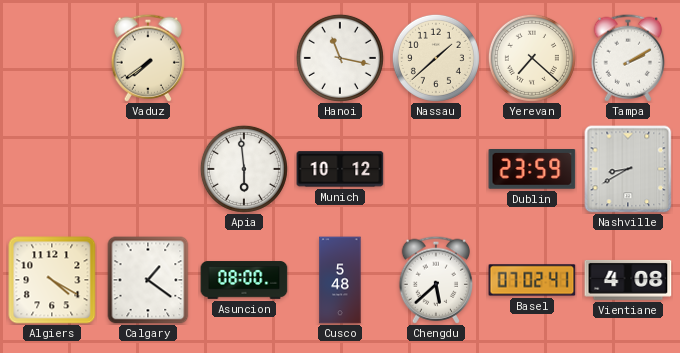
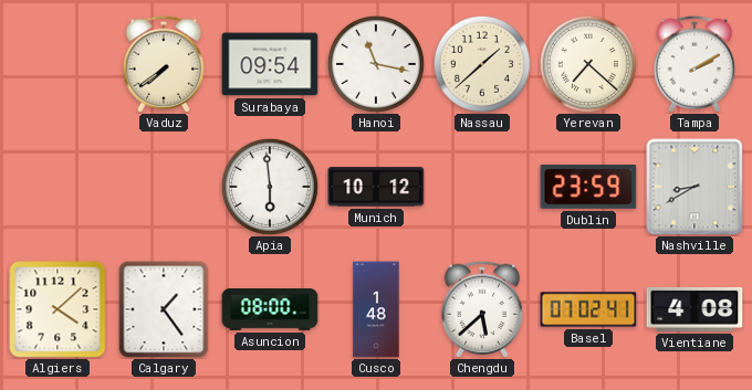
Surabaya: none -> 09:54 (270, 64)
Algiers: 4:20 -> 4:08 (58, 309)
Calgary: 1:21 -> 1:24 (164, 309)
Cusco: 5:48 -> 1:48 (376, 309)
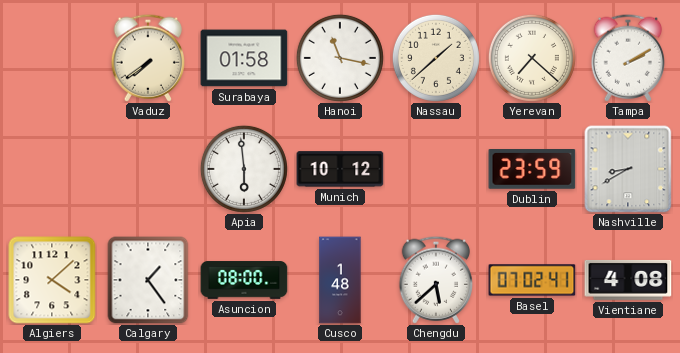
Surabaya: 09:54 -> 01:58 (244, 58)
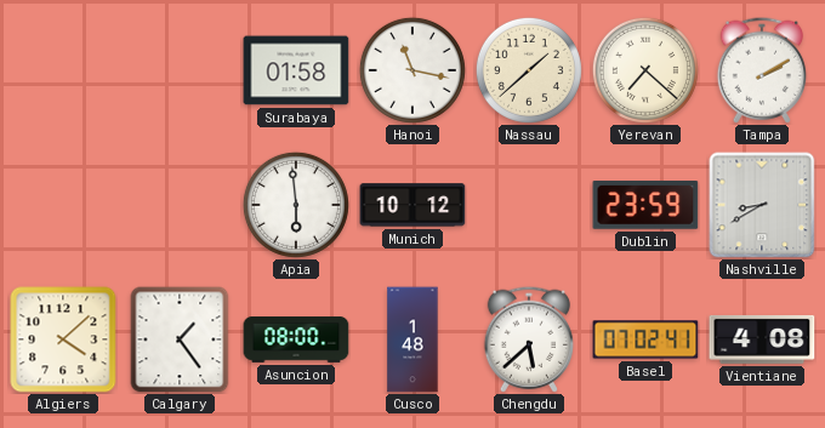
Vaduz: 7:39 -> none (147, 58)
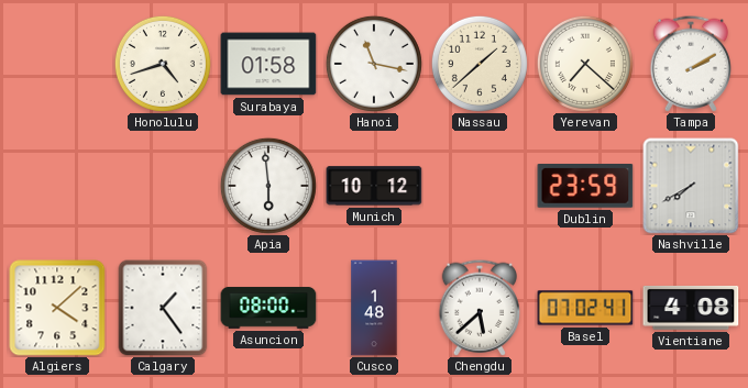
Honolulu: none -> 4:42 (163, 64)
Nashville: 8:40 -> 7:40 (691, 186)
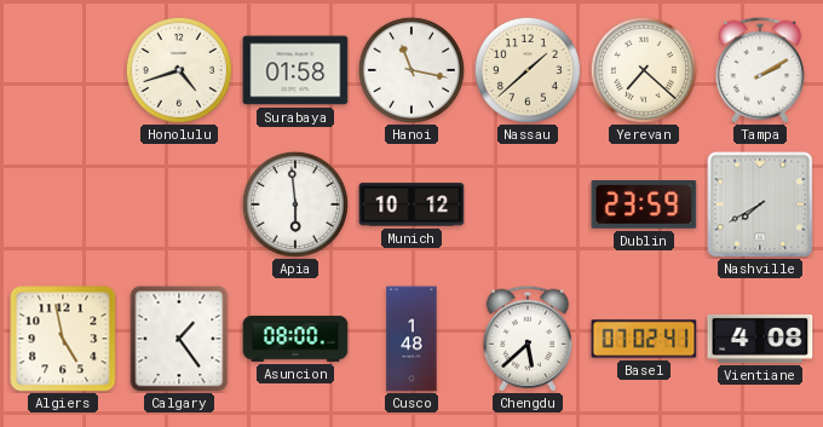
Algiers: 4:08 -> 4:58 (63, 339)
